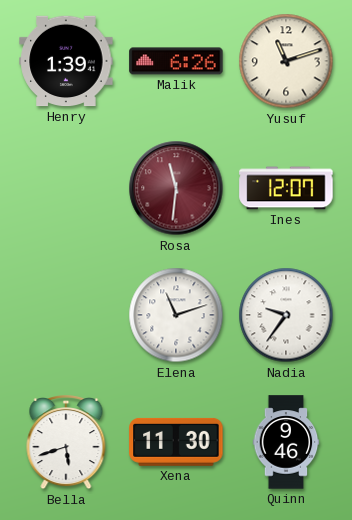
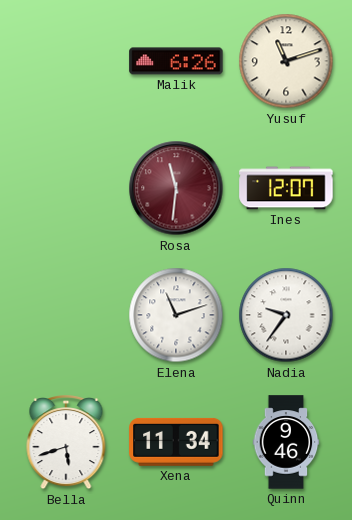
Henry: 1:39 -> none (66, 61)
Xena: 11:30 -> 11:34 (176, 442)
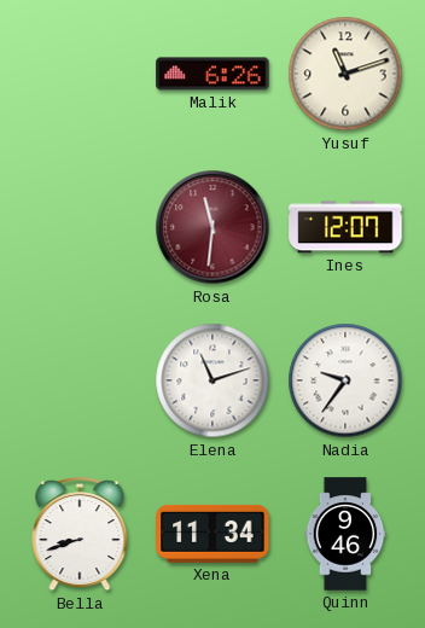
Bella: 5:42 -> 8:42 (80, 535)
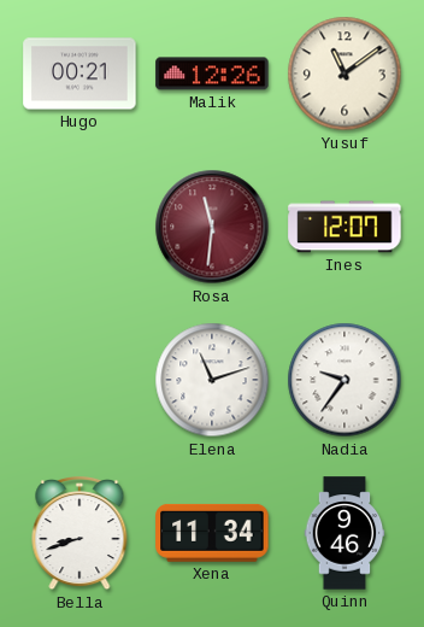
Hugo: none -> 00:21 (79, 74)
Malik: 6:26 -> 12:26 (212, 74)
Yusuf: 11:12 -> 11:09 (344, 74)
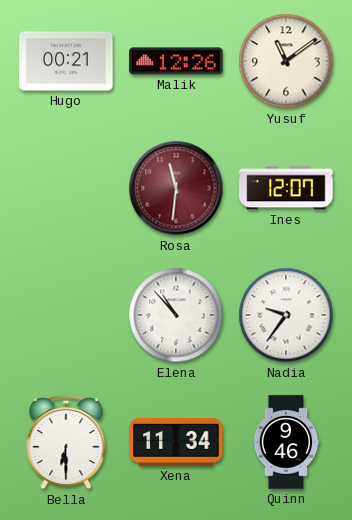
Elena: 11:12 -> 10:53 (176, 315)
Bella: 8:42 -> 6:30 (66, 443)
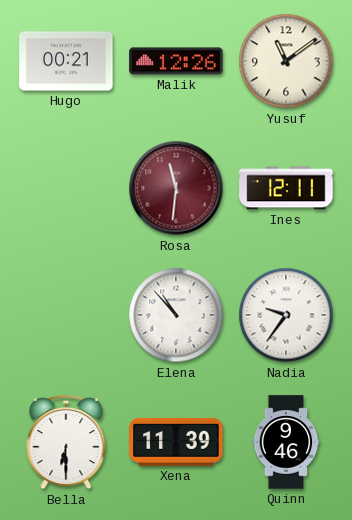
Ines: 12:07 -> 12:11 (286, 188)
Xena: 11:34 -> 11:39 (176, 442)
